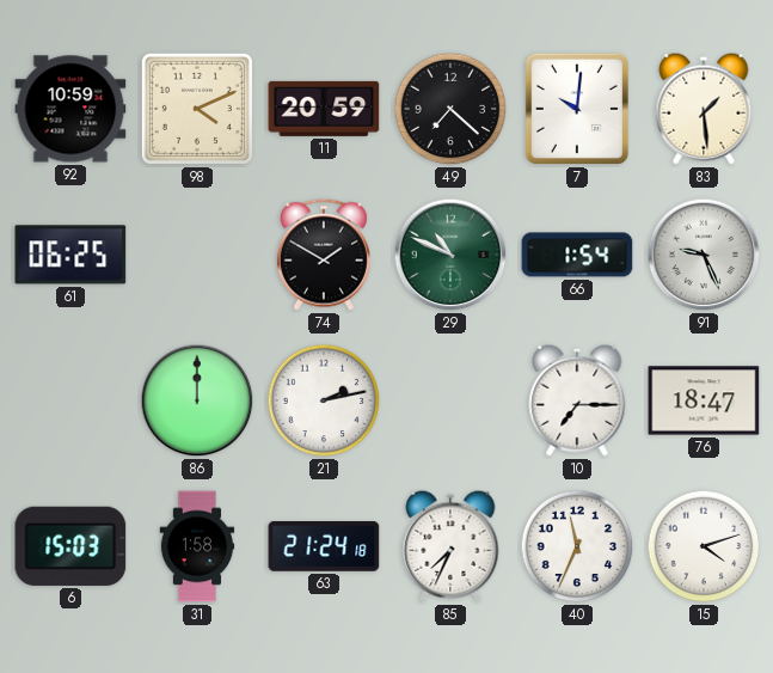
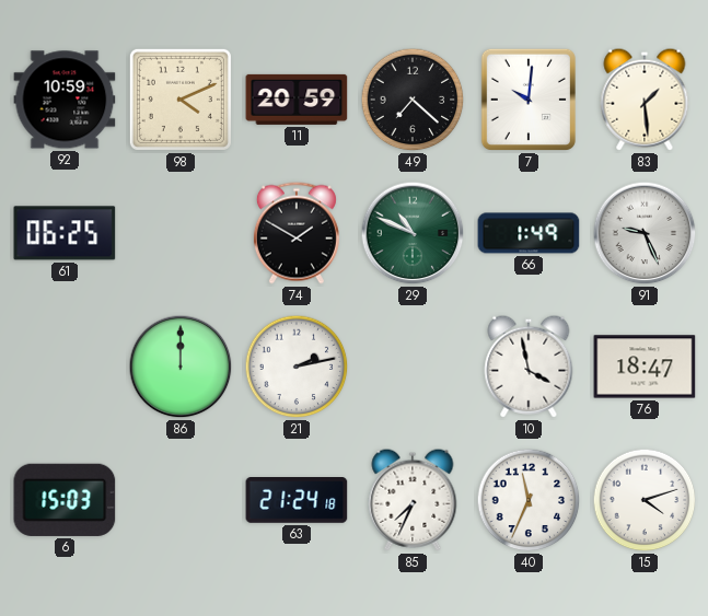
66: 1:54 -> 1:49 (529, 233)
10: 7:15 -> 3:58 (529, 367)
31: 1:58 -> none (197, 546)
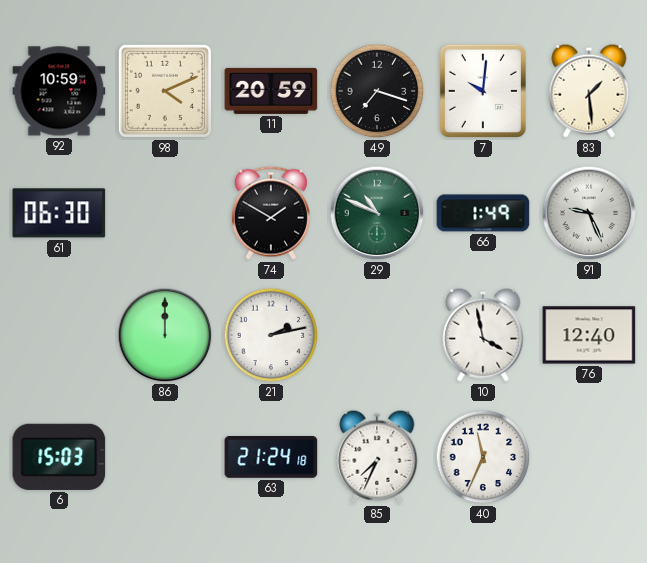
49: 7:22 -> 7:18 (377, 91)
61: 06:25 -> 06:30 (59, 213)
76: 18:47 -> 12:40 (589, 335)
15: 4:12 -> none (645, 500)
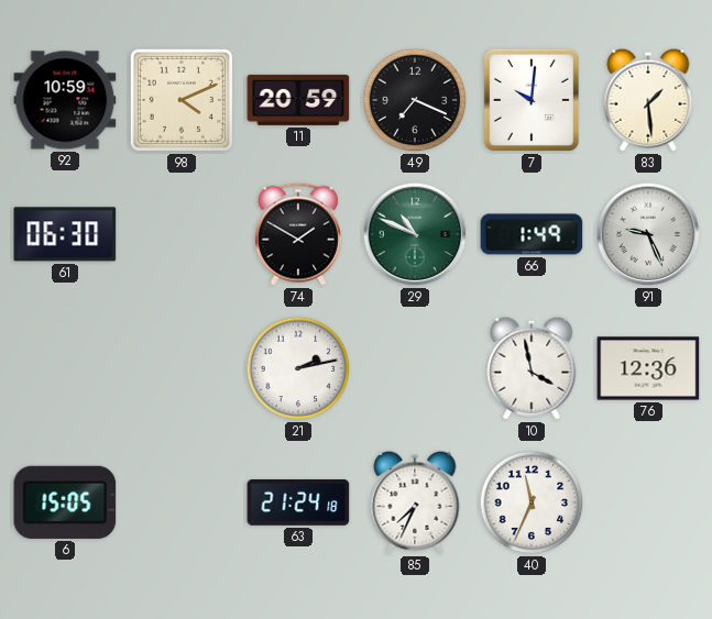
49: 7:18 -> 7:19 (415, 100)
86: 12:00 -> none (165, 335)
76: 12:40 -> 12:36 (648, 368)
6: 15:03 -> 15:05 (65, 502)
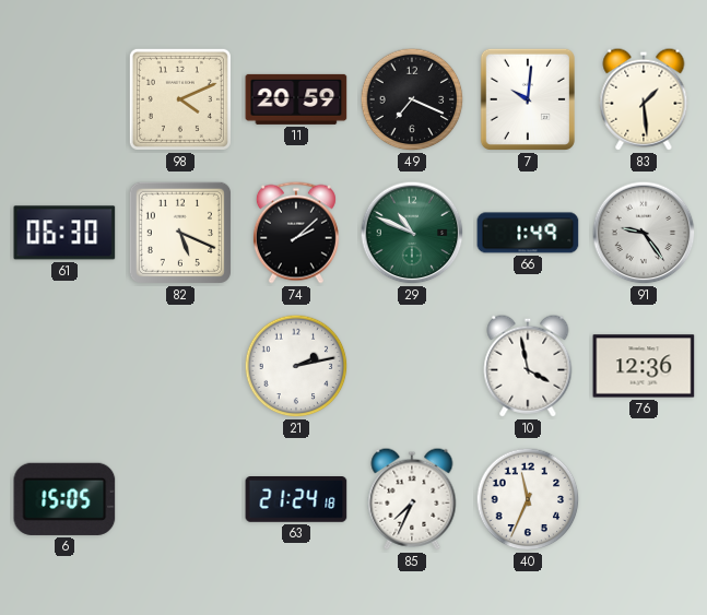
92: 10:59 -> none (65, 100)
82: none -> 5:19 (180, 233)
74: 1:50 -> 2:08 (296, 233)
91: 9:26 -> 9:24 (644, 233)
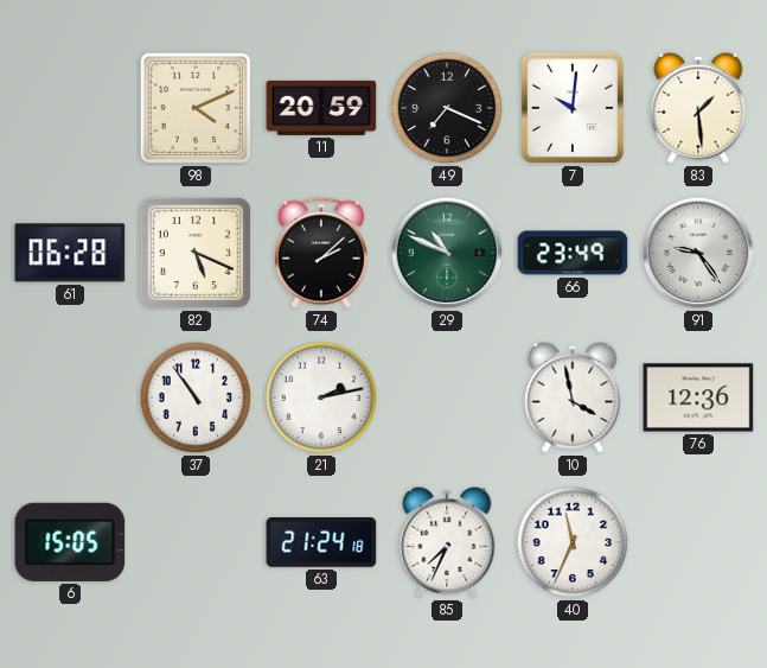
61: 06:30 -> 06:28 (70, 253)
66: 1:49 -> 23:49 (573, 253)
37: none -> 10:54 (196, 397)
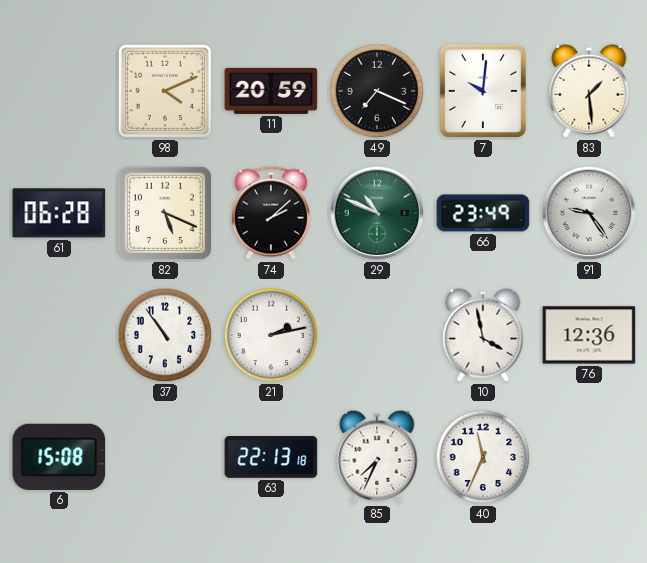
6: 15:05 -> 15:08 (59, 457)
63: 21:24 -> 22:13 (271, 458)
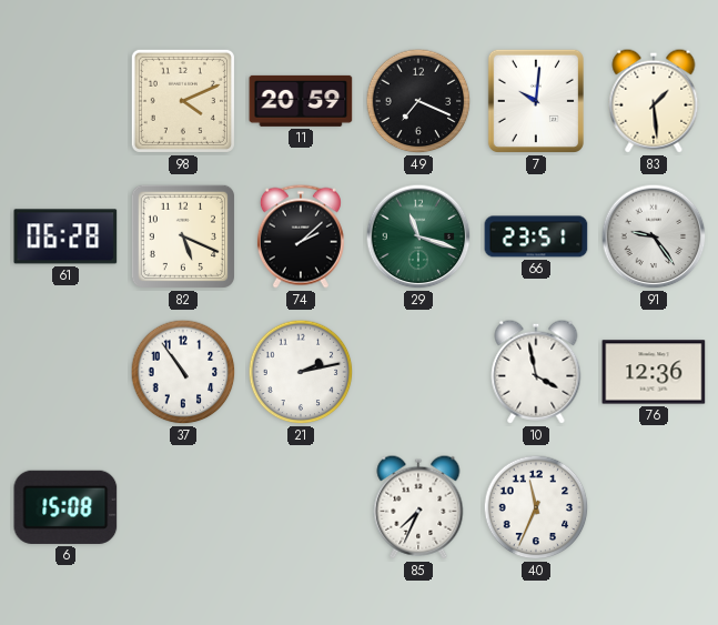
29: 10:49 -> 11:18 (418, 236)
66: 23:49 -> 23:51 (536, 236)
63: 22:13 -> none (271, 458)
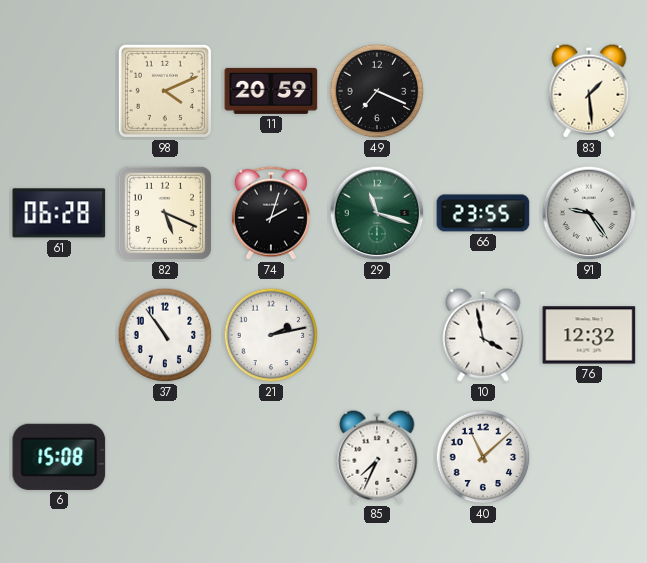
7: 10:01 -> none (536, 101)
74: 2:08 -> 2:03 (271, 213)
66: 23:51 -> 23:55 (483, 213)
76: 12:36 -> 12:32 (589, 335)
40: 11:34 -> 11:08 (483, 457)
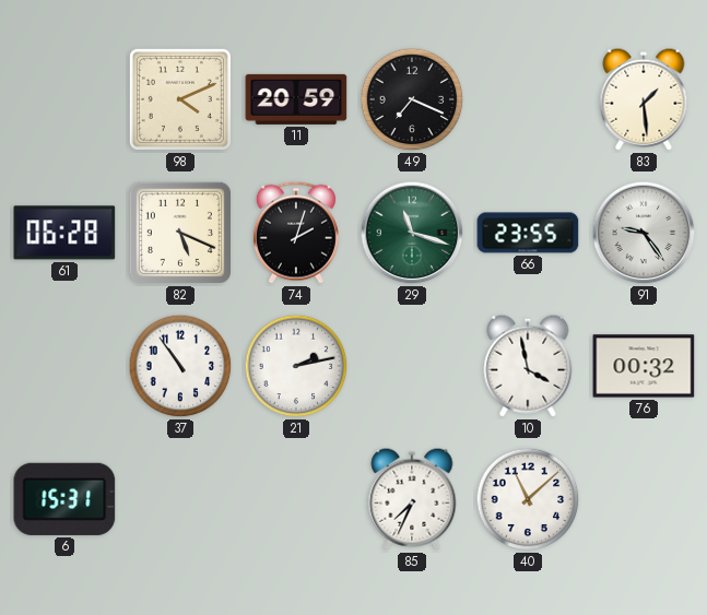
76: 12:32 -> 00:32 (644, 366)
6: 15:08 -> 15:31 (64, 499)
